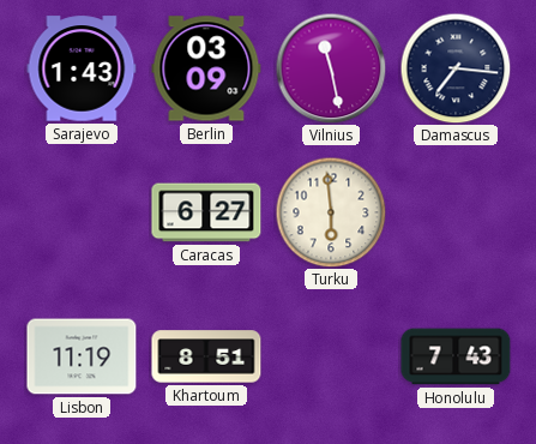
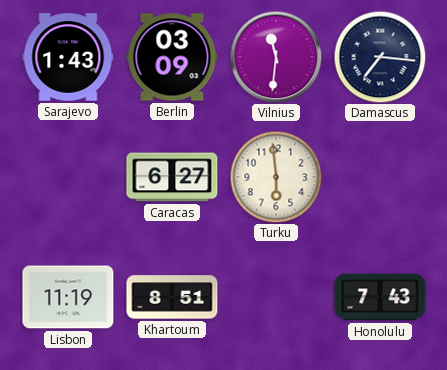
Vilnius: 11:28 -> 11:31 (276, 57)
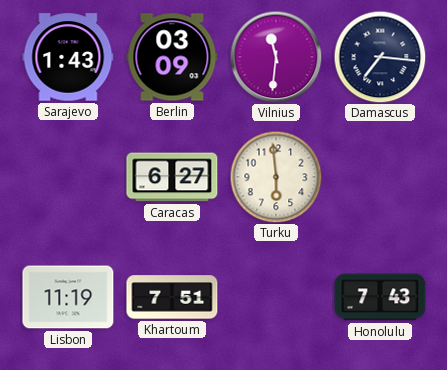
Khartoum: 8:51 -> 7:51 (172, 297)
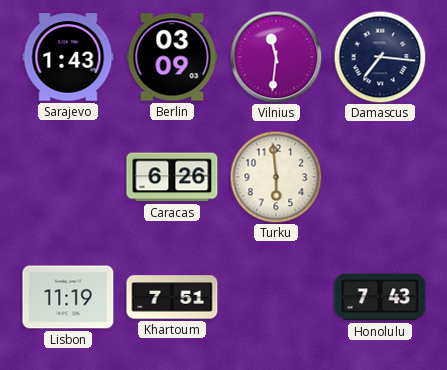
Caracas: 6:27 -> 6:26 (172, 177)
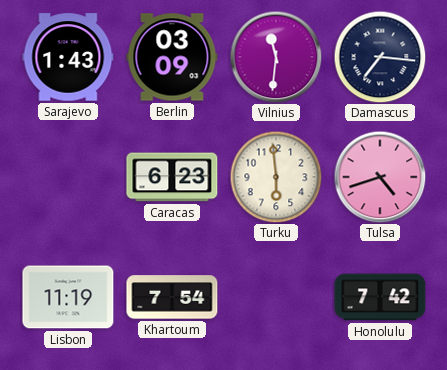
Caracas: 6:26 -> 6:23 (172, 177)
Tulsa: none -> 4:42 (380, 177)
Khartoum: 7:51 -> 7:54 (172, 297)
Honolulu: 7:43 -> 7:42 (380, 297)
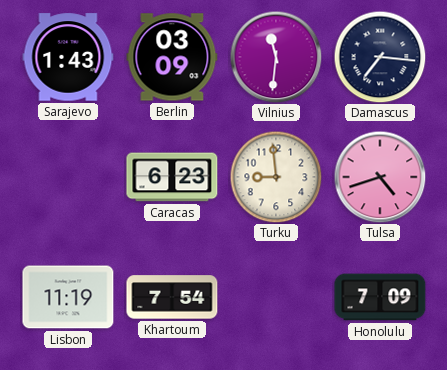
Turku: 5:59 -> 8:59 (276, 177)
Honolulu: 7:42 -> 7:09 (380, 297)
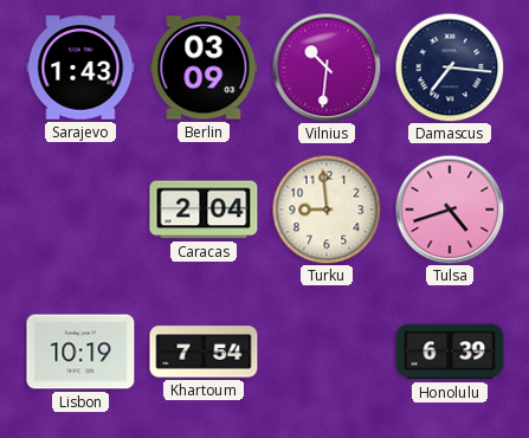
Vilnius: 11:31 -> 10:31 (327, 67)
Caracas: 6:23 -> 2:04 (204, 210)
Lisbon: 11:19 -> 10:19 (80, 352)
Honolulu: 7:09 -> 6:39 (450, 352)
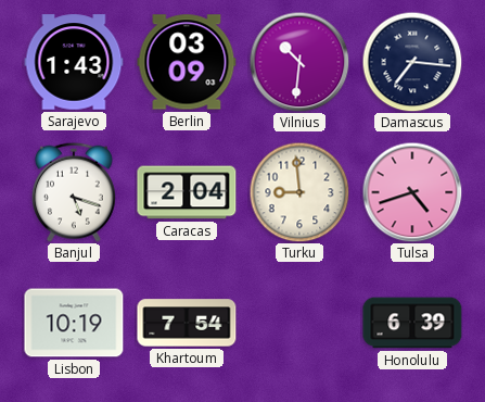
Banjul: none -> 5:18 (74, 192)
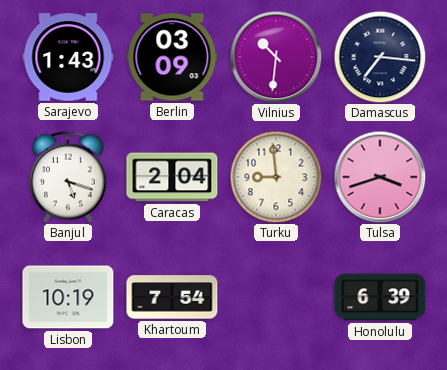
Tulsa: 4:42 -> 3:42 (380, 177)
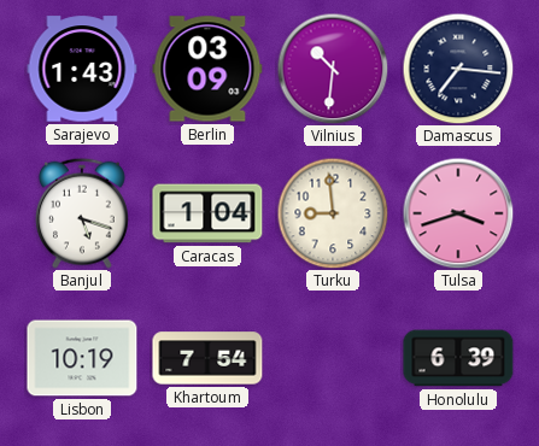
Caracas: 2:04 -> 1:04 (207, 213)
